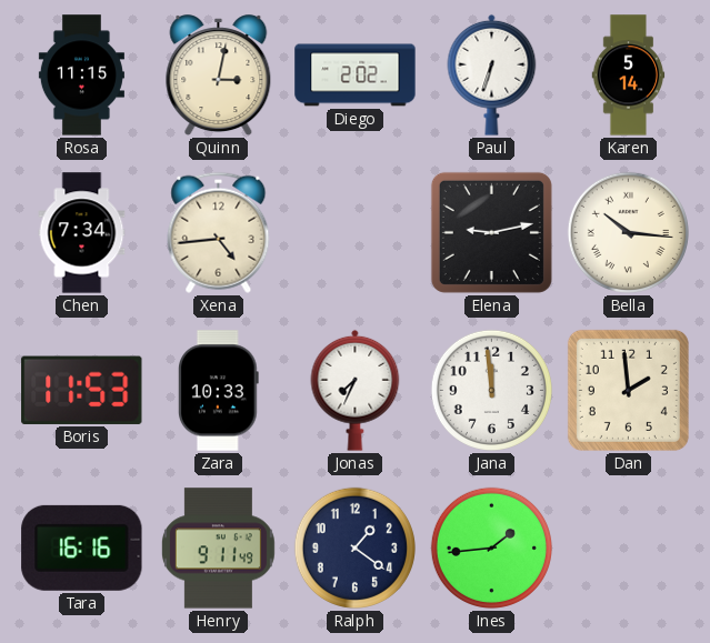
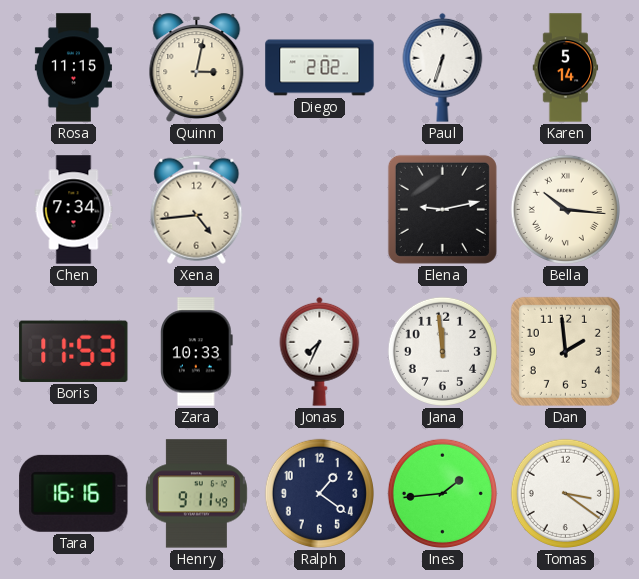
Tomas: none -> 3:21 (565, 493)
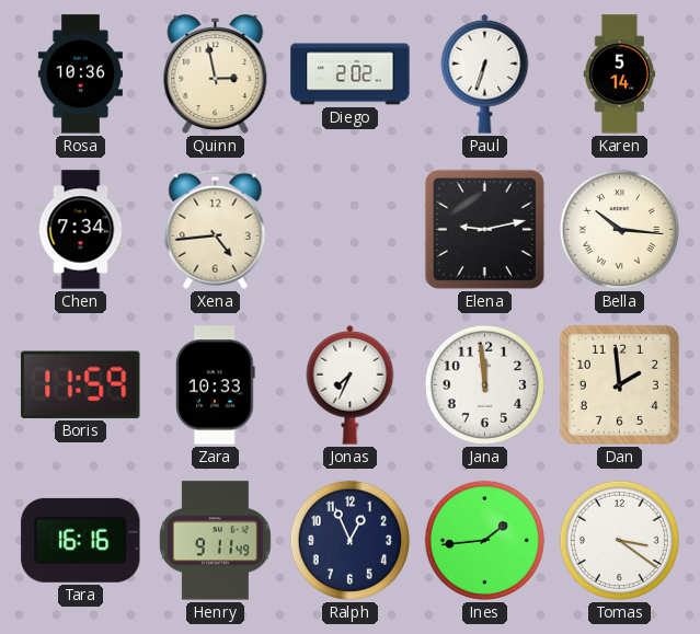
Rosa: 11:15 -> 10:36 (80, 74)
Quinn: 3:02 -> 2:58 (216, 74)
Boris: 11:53 -> 11:59 (81, 384)
Ralph: 1:21 -> 12:56 (349, 540)
